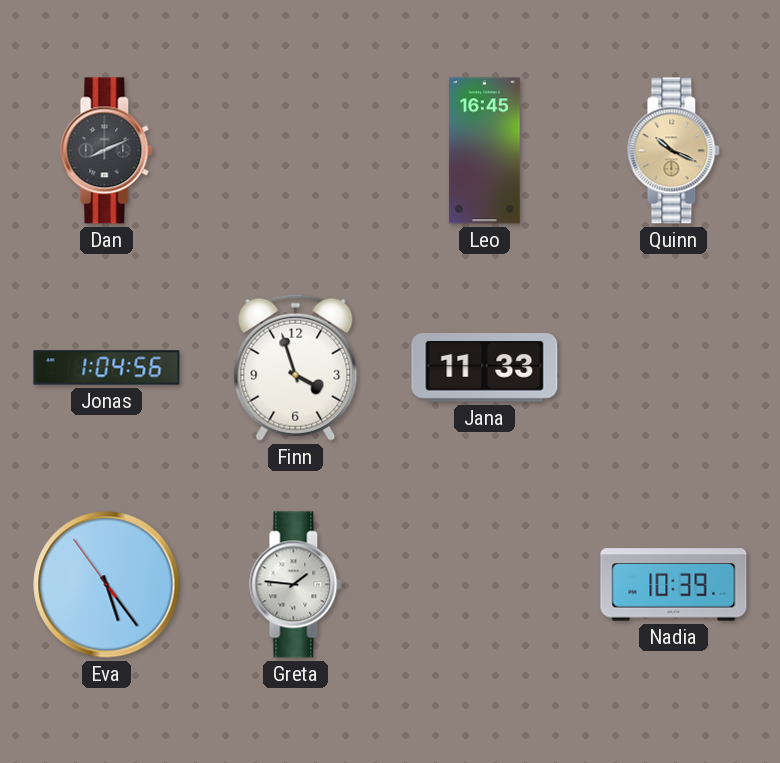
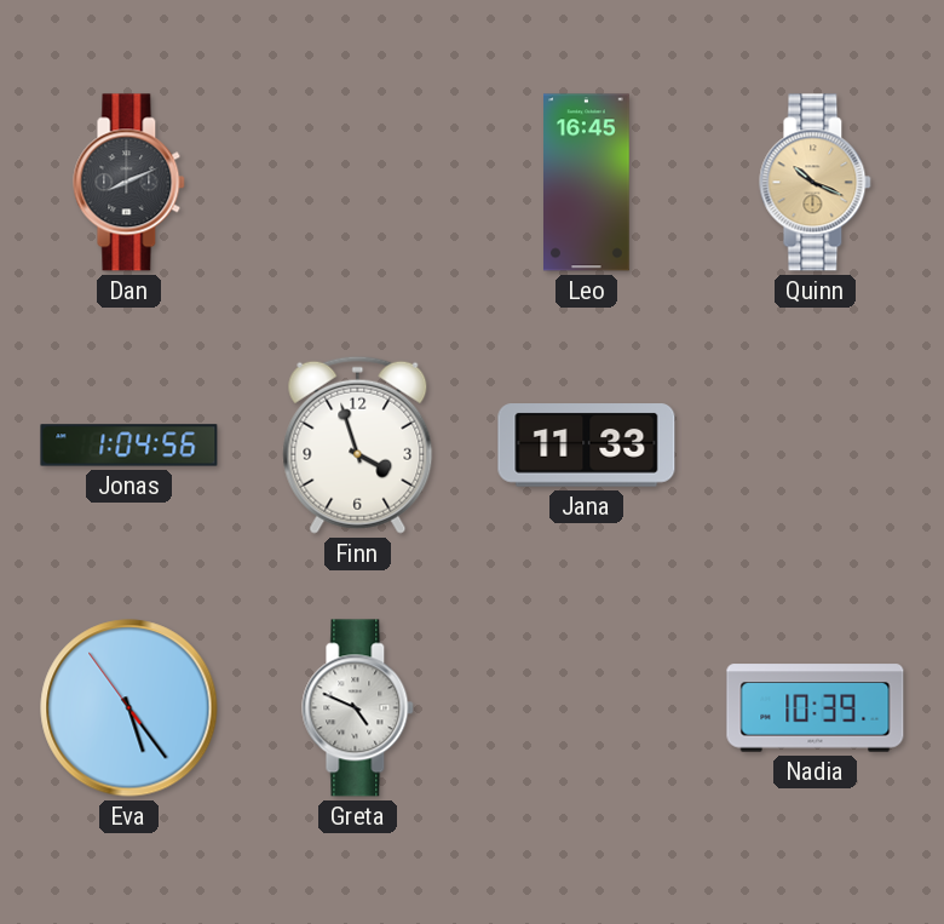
Greta: 1:46 -> 4:49 (358, 708)
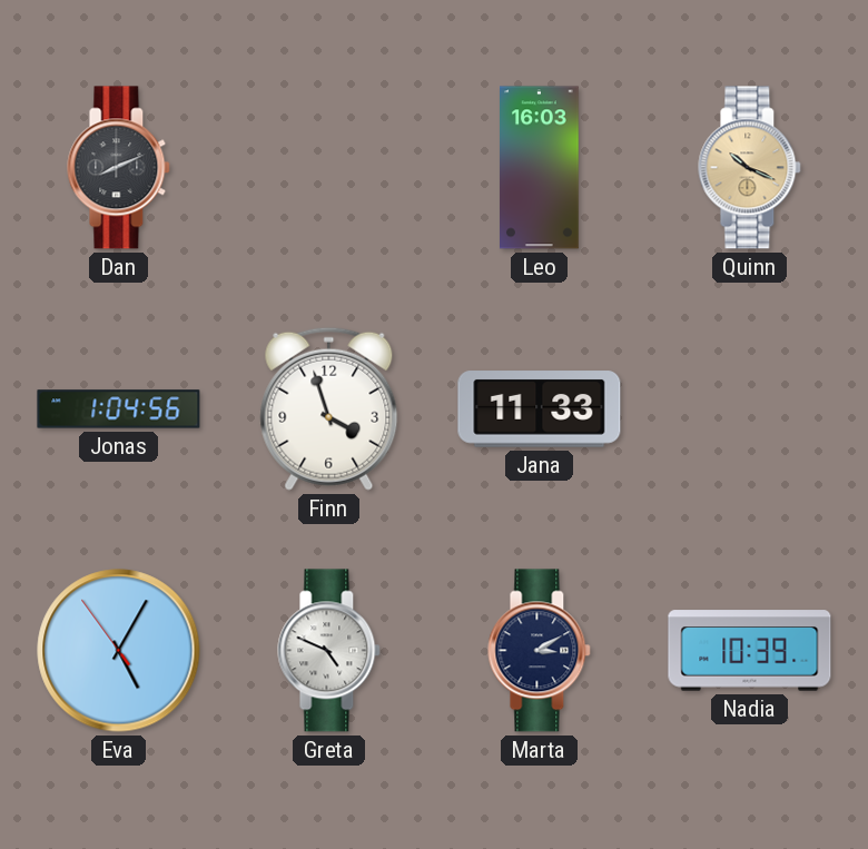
Leo: 16:45 -> 16:03 (540, 168)
Eva: 5:23 -> 5:04 (119, 651)
Marta: none -> 3:10 (540, 651)
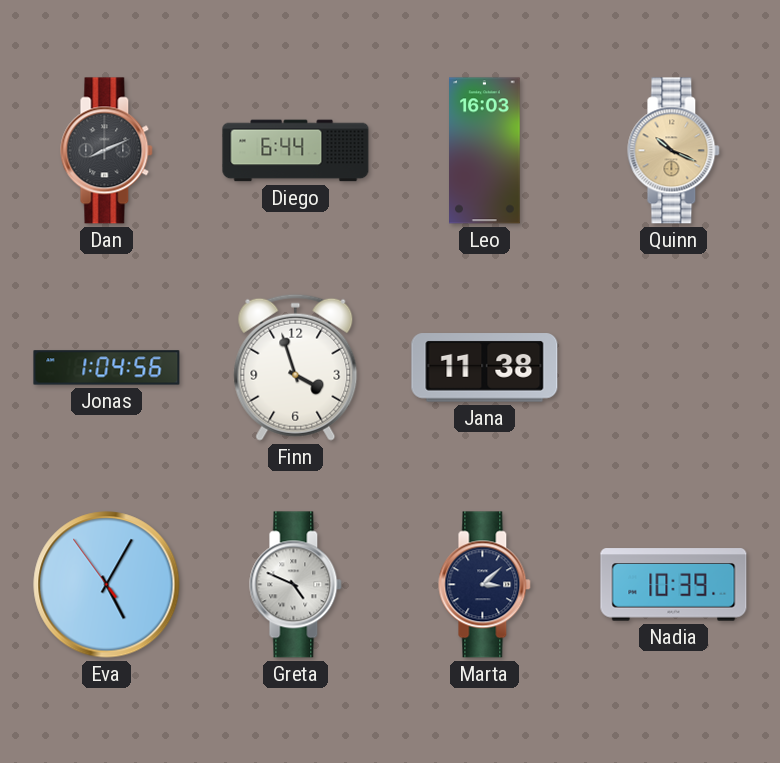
Diego: none -> 6:44 (296, 151)
Jana: 11:33 -> 11:38 (485, 368)
Marta: 3:10 -> 3:08 (485, 585)
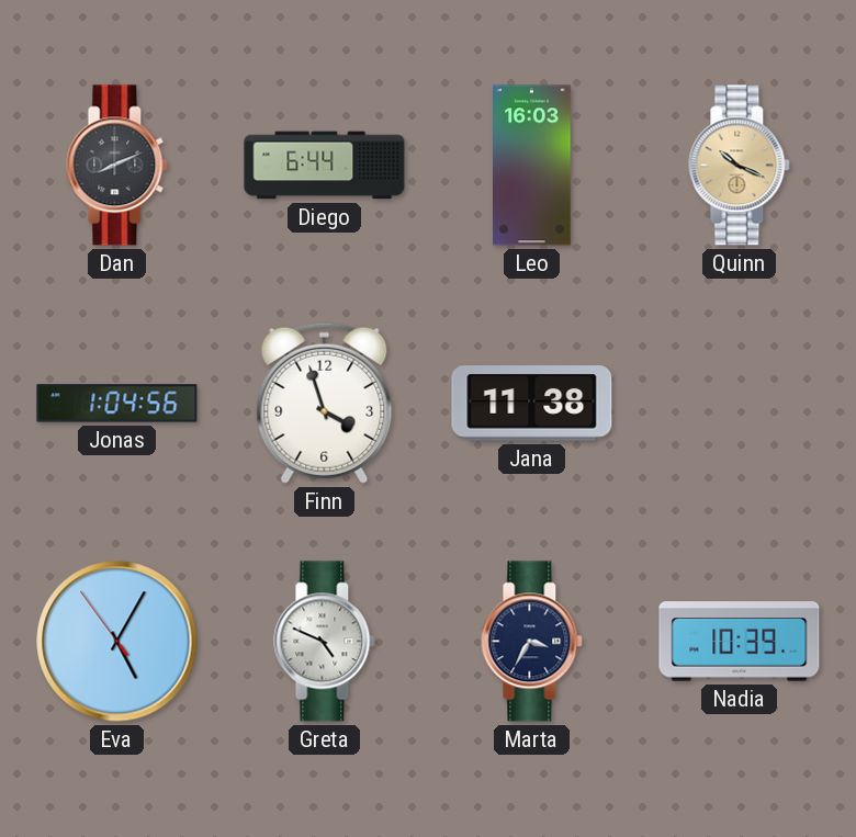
Marta: 3:08 -> 3:35 (532, 642)
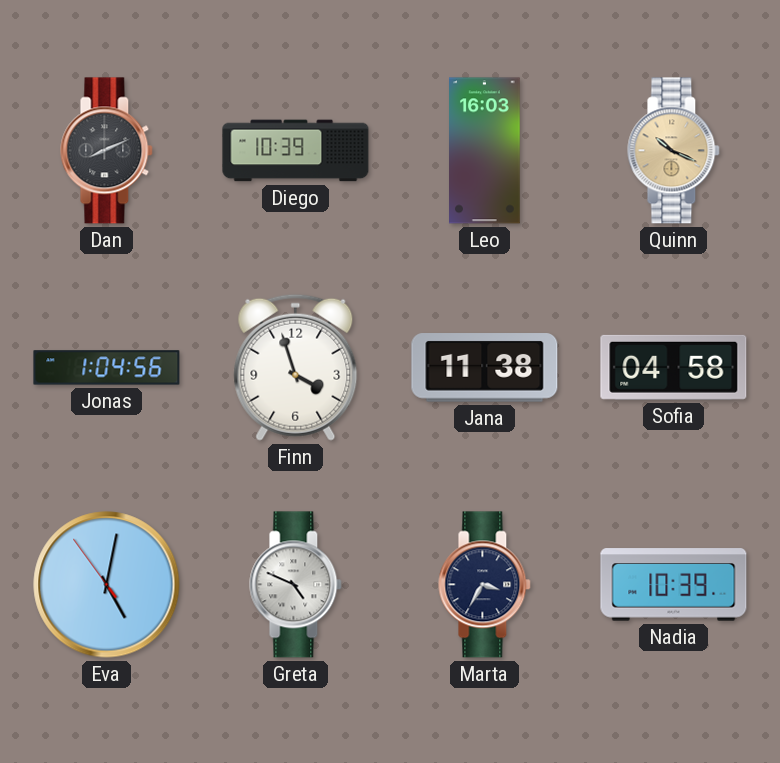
Diego: 6:44 -> 10:39 (296, 151)
Sofia: none -> 04:58 (674, 367)
Eva: 5:04 -> 5:01 (107, 585)
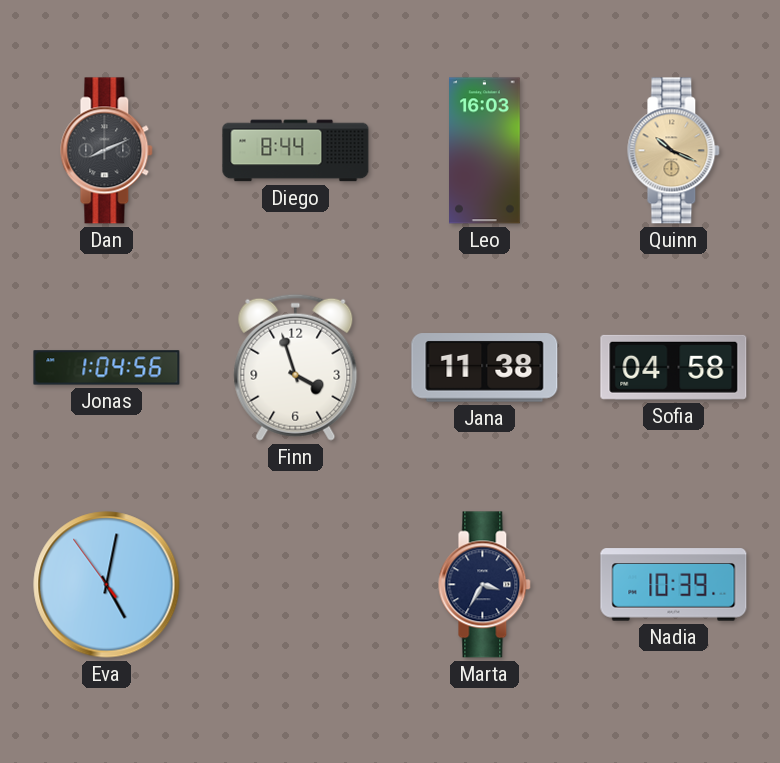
Diego: 10:39 -> 8:44 (296, 151)
Greta: 4:49 -> none (296, 585)
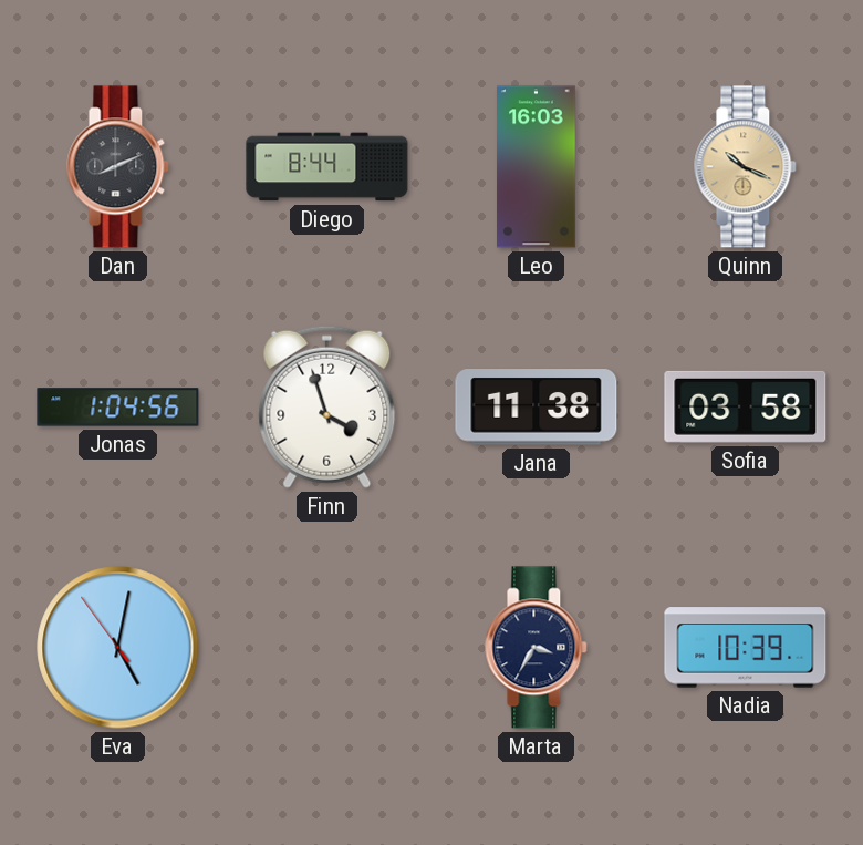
Sofia: 04:58 -> 03:58 (746, 406)
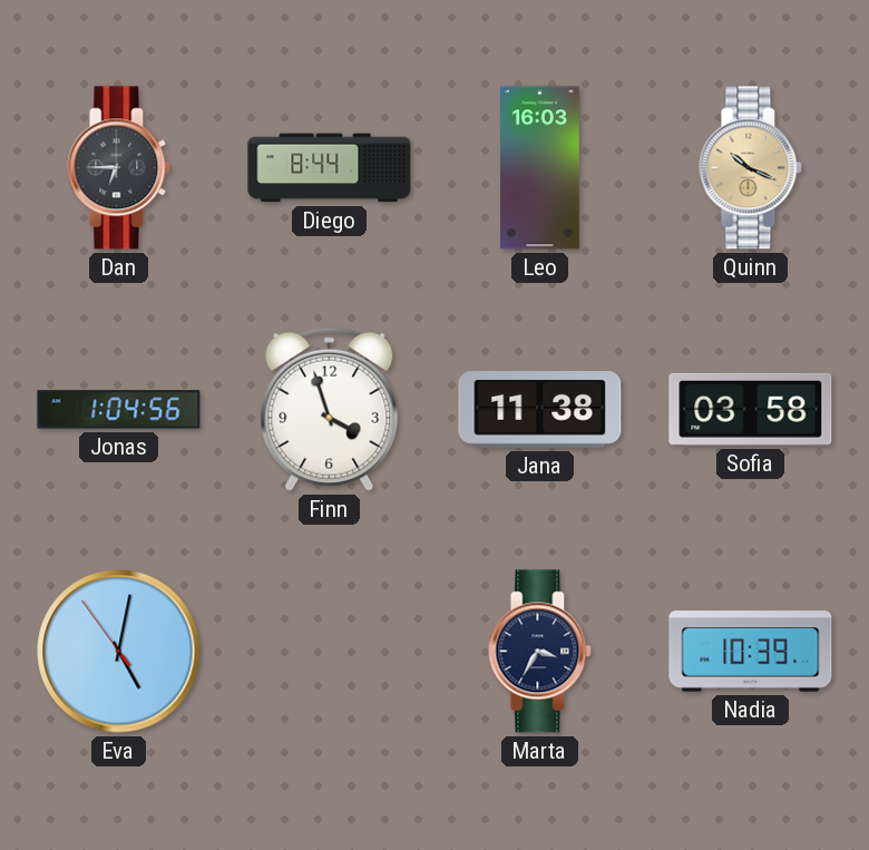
Dan: 8:11 -> 6:45 (119, 168)
